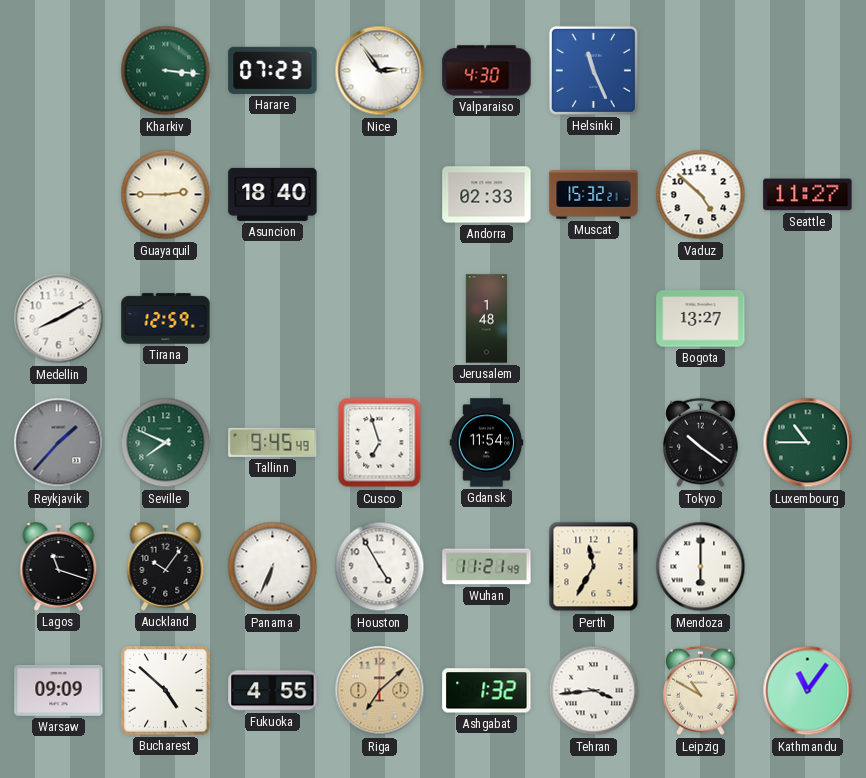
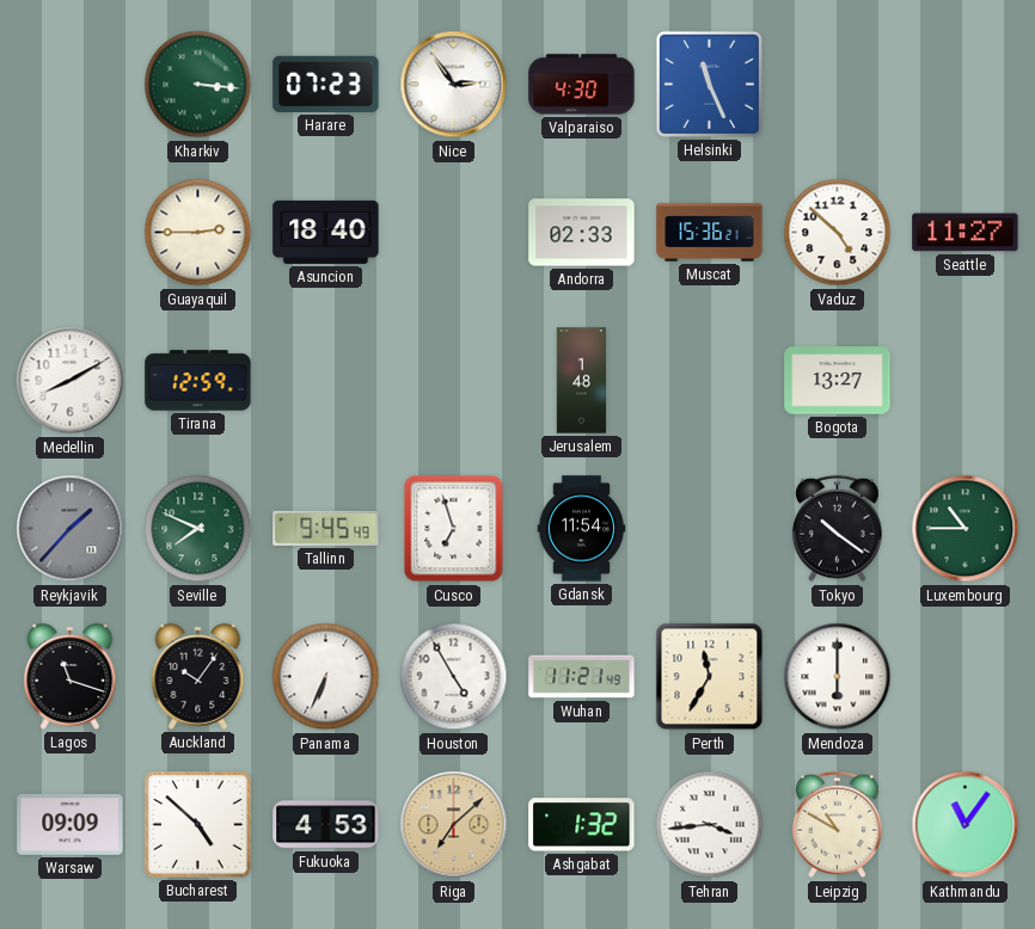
Muscat: 15:32 -> 15:36 (710, 233)
Fukuoka: 4:55 -> 4:53 (326, 825)
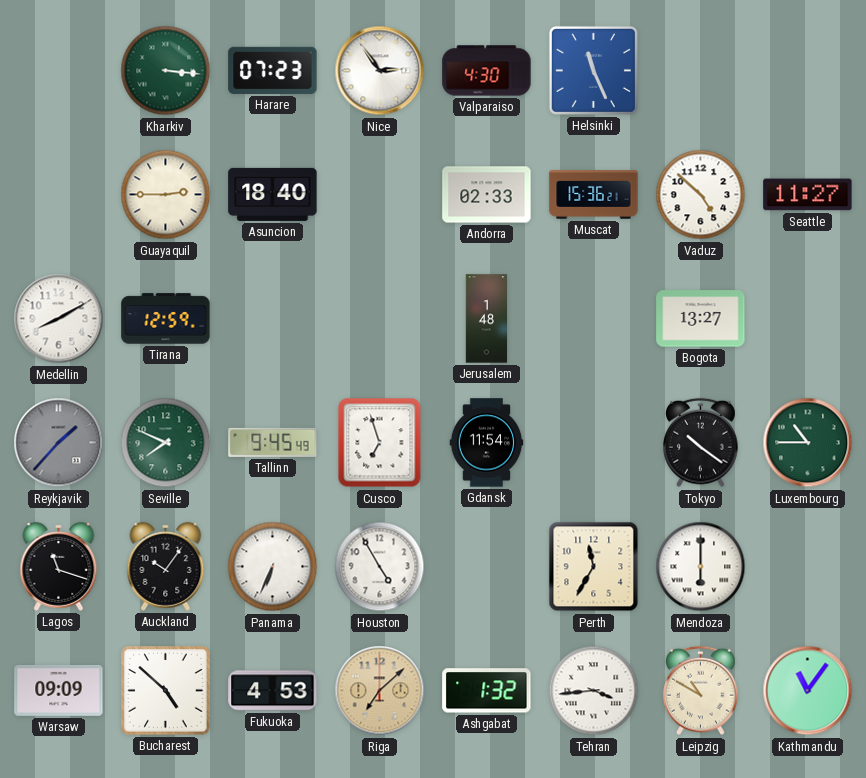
Wuhan: 11:21 -> none (582, 677)
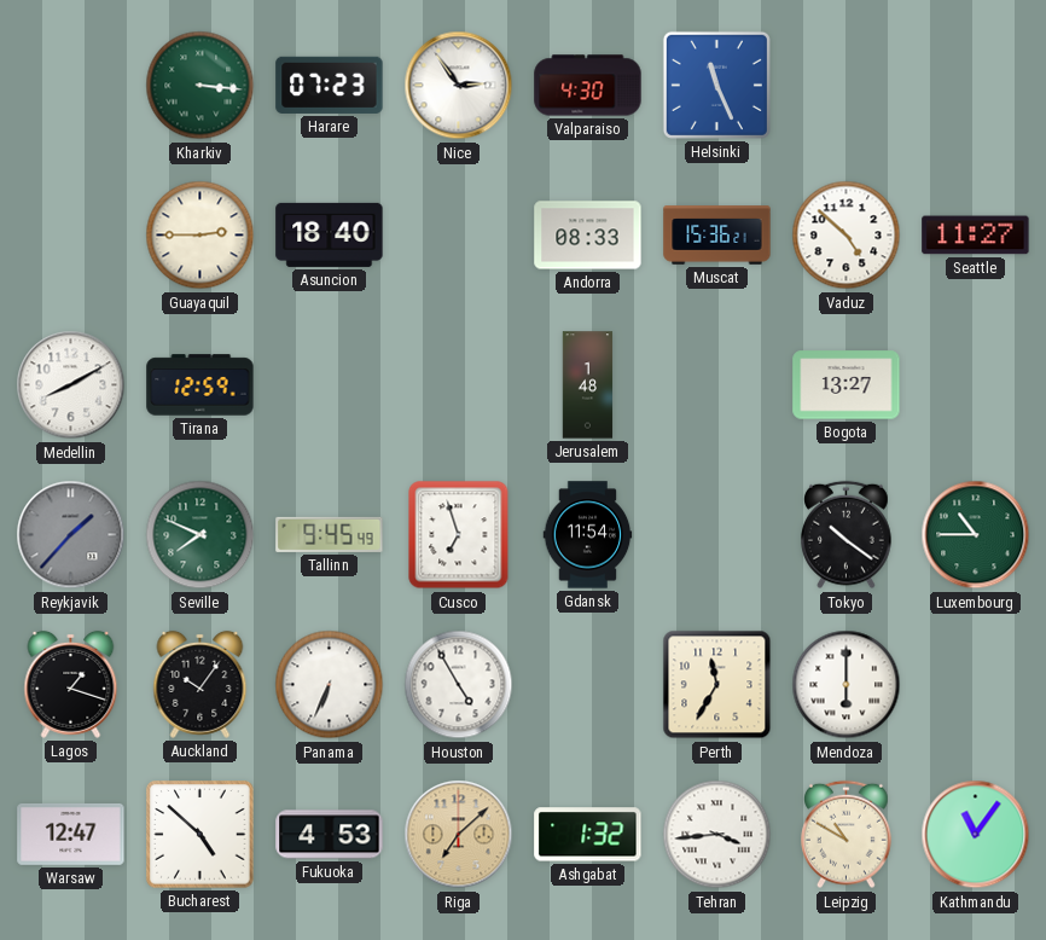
Andorra: 02:33 -> 08:33 (588, 236)
Lagos: 11:18 -> 1:18 (71, 684)
Warsaw: 09:09 -> 12:47 (71, 835)
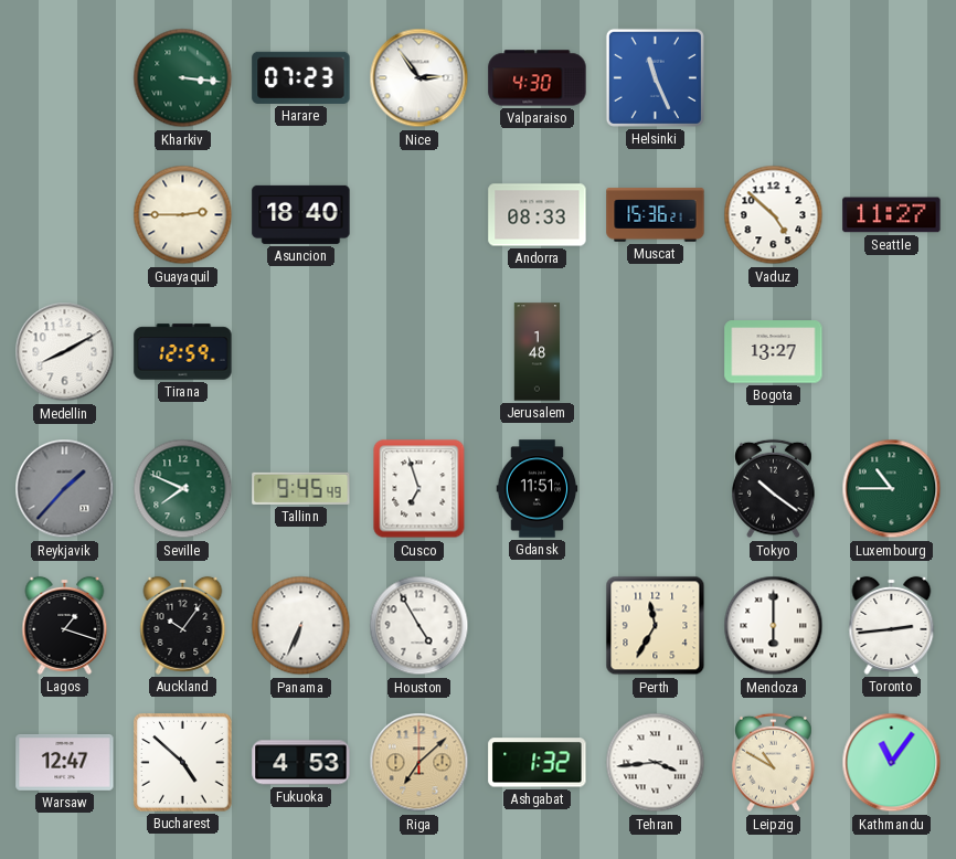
Gdansk: 11:54 -> 11:51 (538, 489)
Toronto: none -> 2:44 (892, 625)
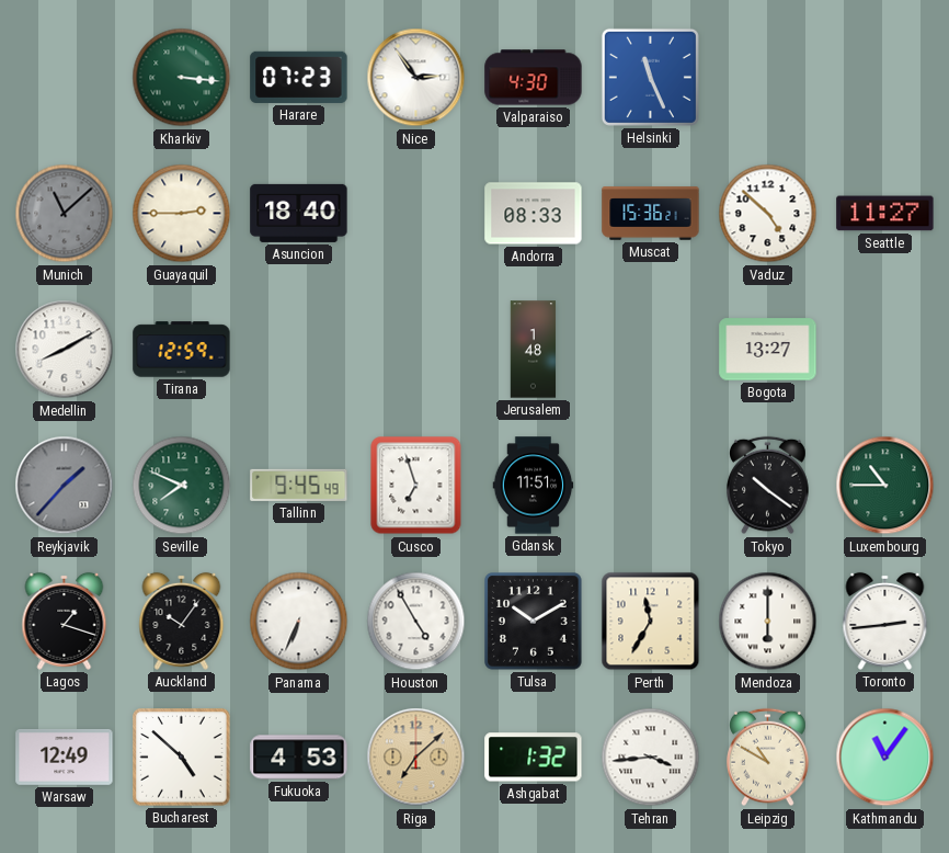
Munich: none -> 11:08 (65, 214)
Tulsa: none -> 10:10 (534, 622)
Warsaw: 12:47 -> 12:49 (65, 758)
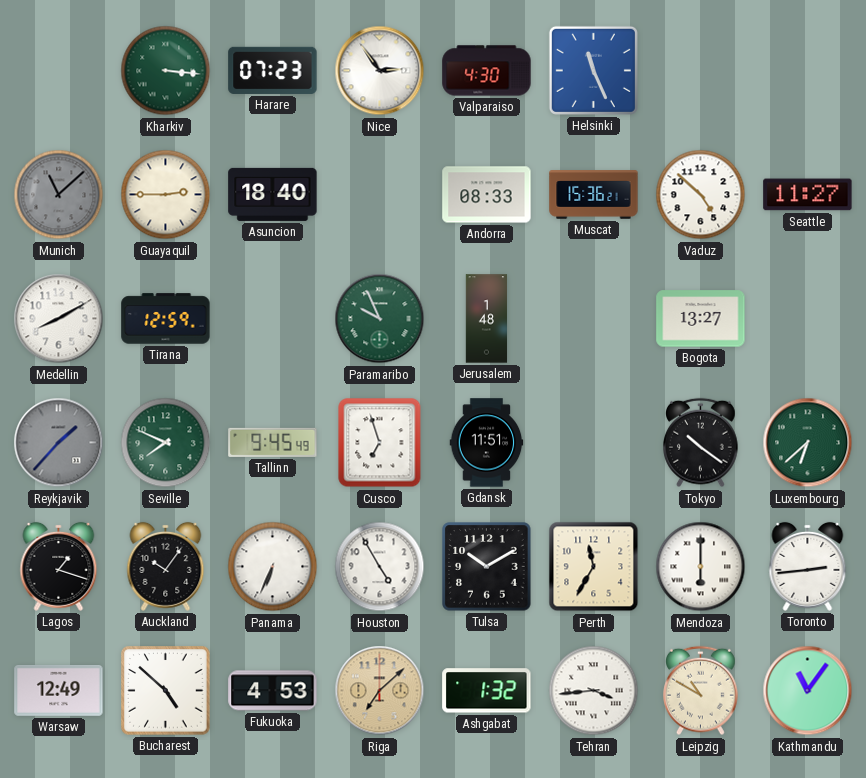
Paramaribo: none -> 9:56 (380, 319)
Luxembourg: 10:45 -> 6:38 (808, 443)
